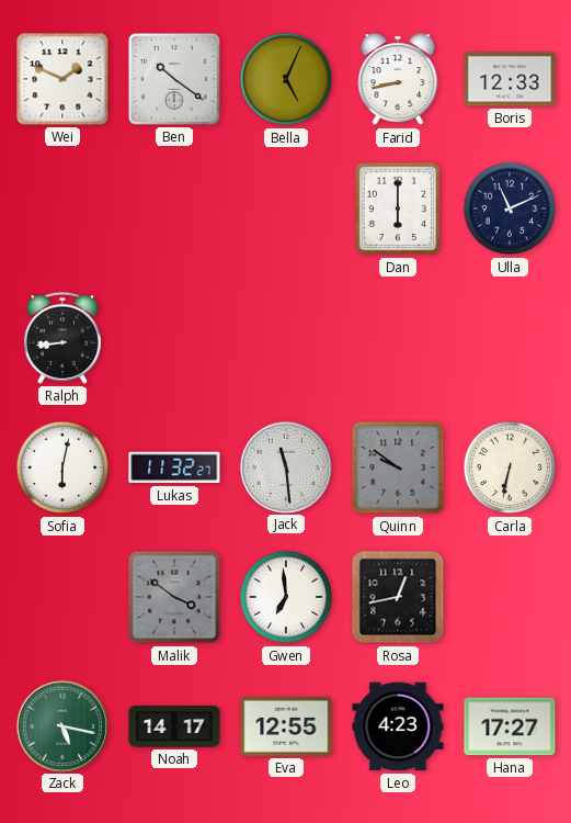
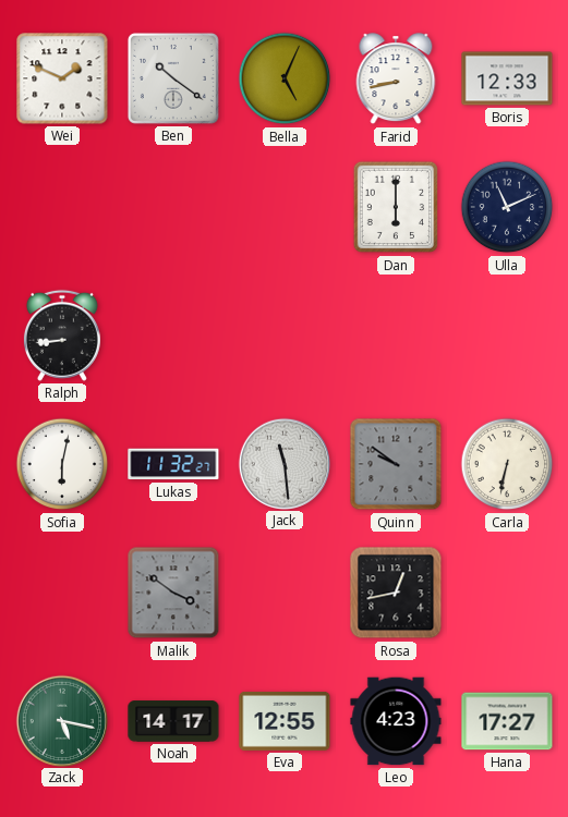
Gwen: 6:59 -> none (286, 597)
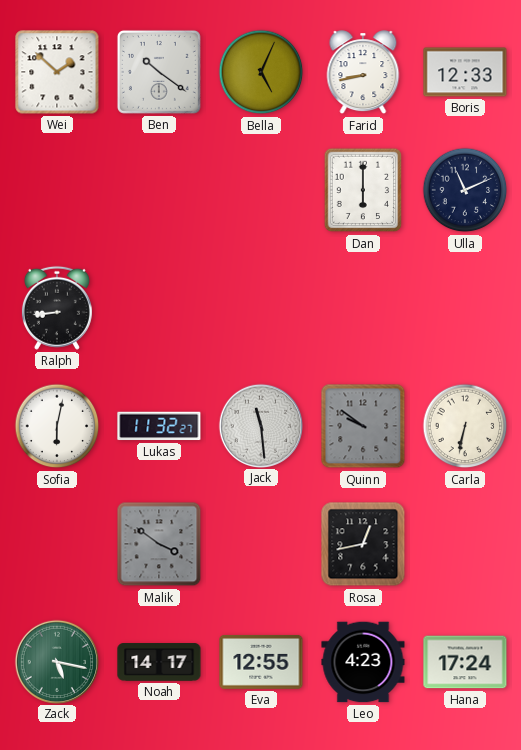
Wei: 1:49 -> 1:52 (57, 72)
Hana: 17:27 -> 17:24 (465, 662)
